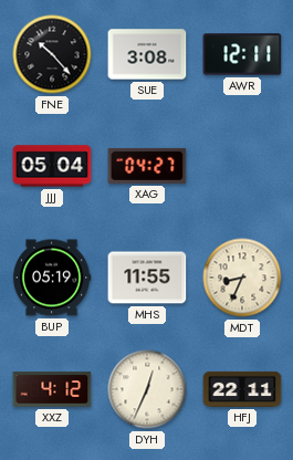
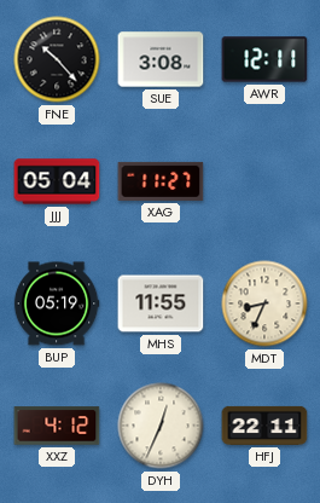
XAG: 04:27 -> 11:27 (161, 181)
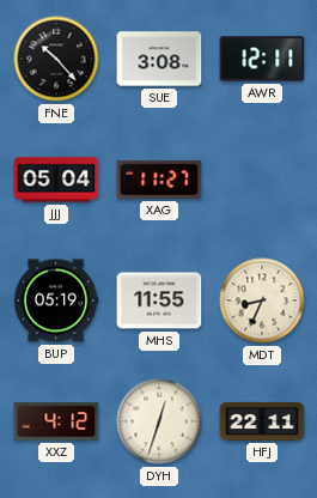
DYH: 12:34 -> 12:33 (159, 421)
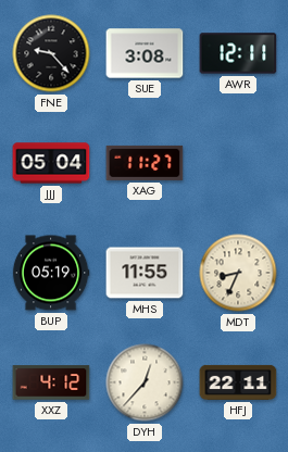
FNE: 10:23 -> 9:23 (51, 53)
DYH: 12:33 -> 12:37 (145, 382)
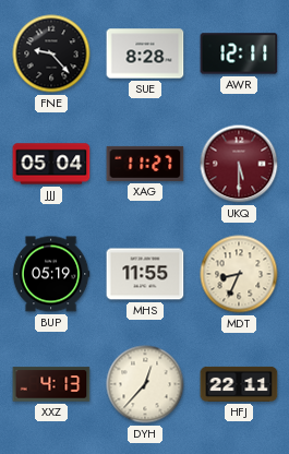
SUE: 3:08 -> 8:28 (145, 53)
UKQ: none -> 5:30 (239, 164)
XXZ: 4:12 -> 4:13 (51, 384)
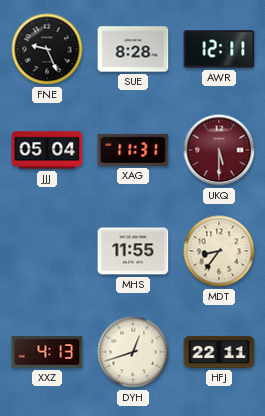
FNE: 9:23 -> 9:26 (47, 49)
XAG: 11:27 -> 11:31 (133, 150)
BUP: 05:19 -> none (51, 274)
MDT: 8:34 -> 8:36 (219, 251)
DYH: 12:37 -> 12:42 (133, 352)
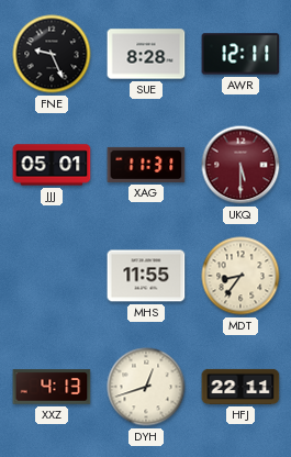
JJJ: 05:04 -> 05:01 (52, 165)
